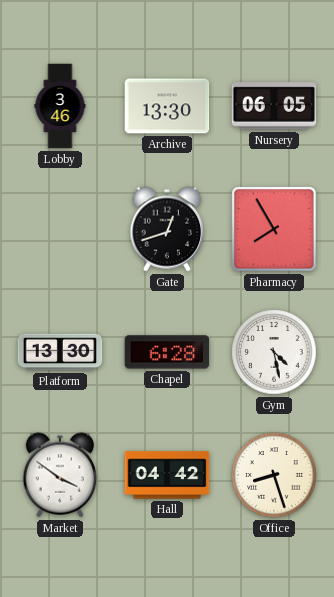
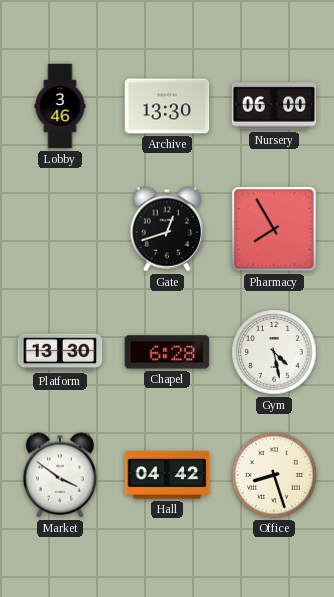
Nursery: 06:05 -> 06:00 (274, 106)
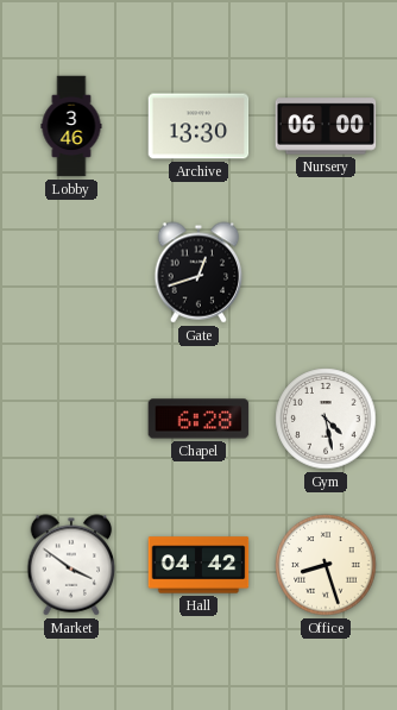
Pharmacy: 7:55 -> none (274, 229)
Platform: 13:30 -> none (60, 352)
